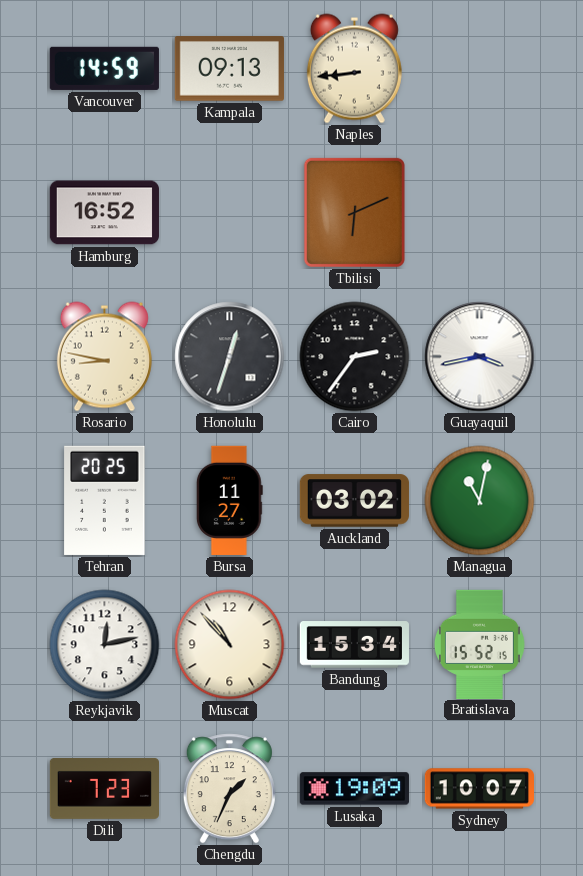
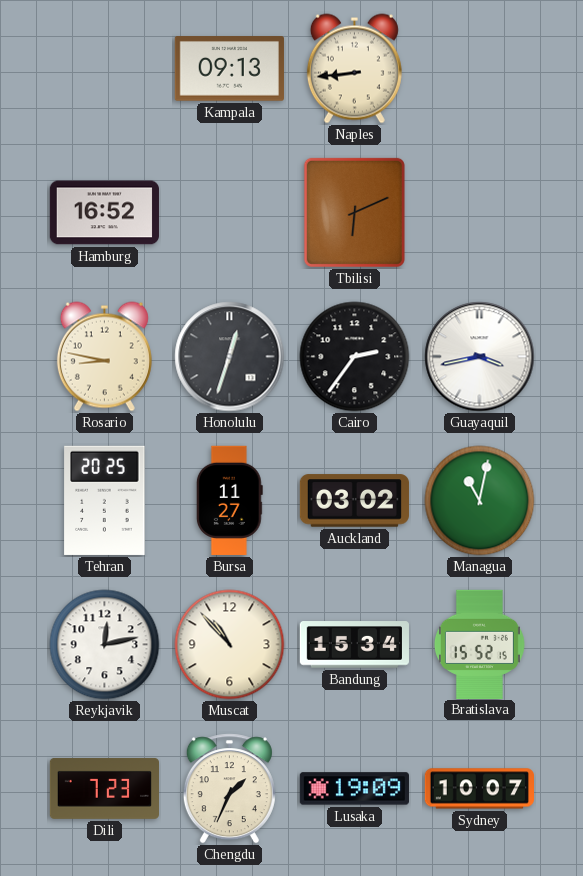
Vancouver: 14:59 -> none (104, 68)
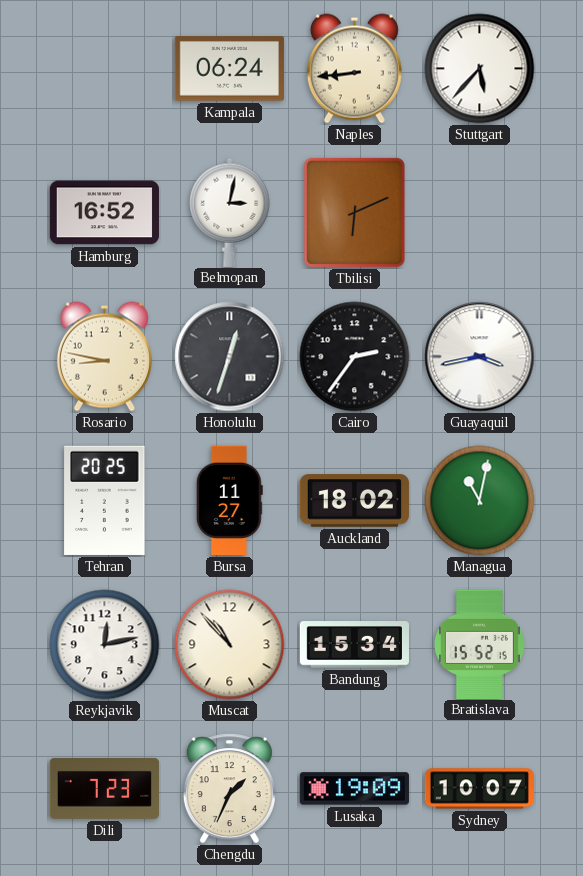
Kampala: 09:13 -> 06:24 (229, 69)
Stuttgart: none -> 5:37 (480, 69)
Belmopan: none -> 3:02 (230, 212)
Auckland: 03:02 -> 18:02 (354, 501)
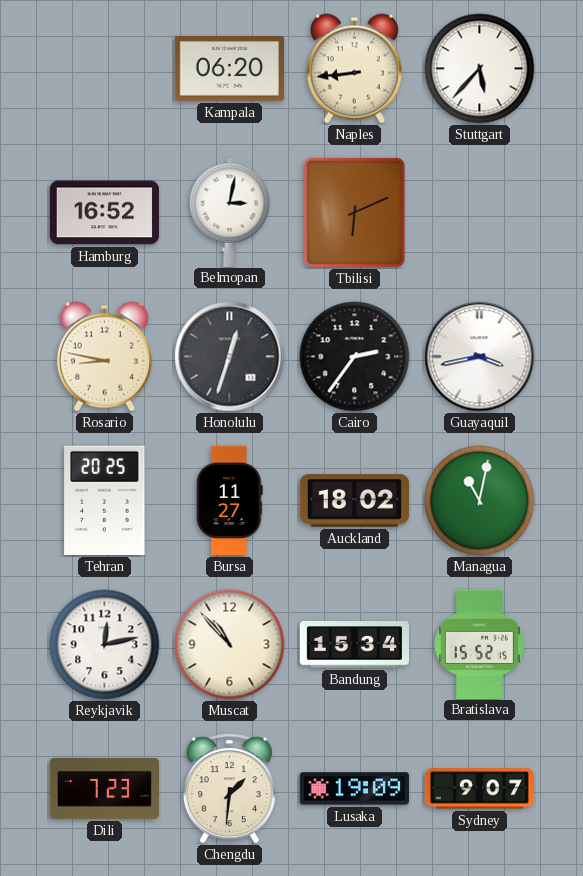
Kampala: 06:24 -> 06:20 (229, 69)
Chengdu: 1:34 -> 1:31 (229, 789)
Sydney: 10:07 -> 9:07 (479, 789)
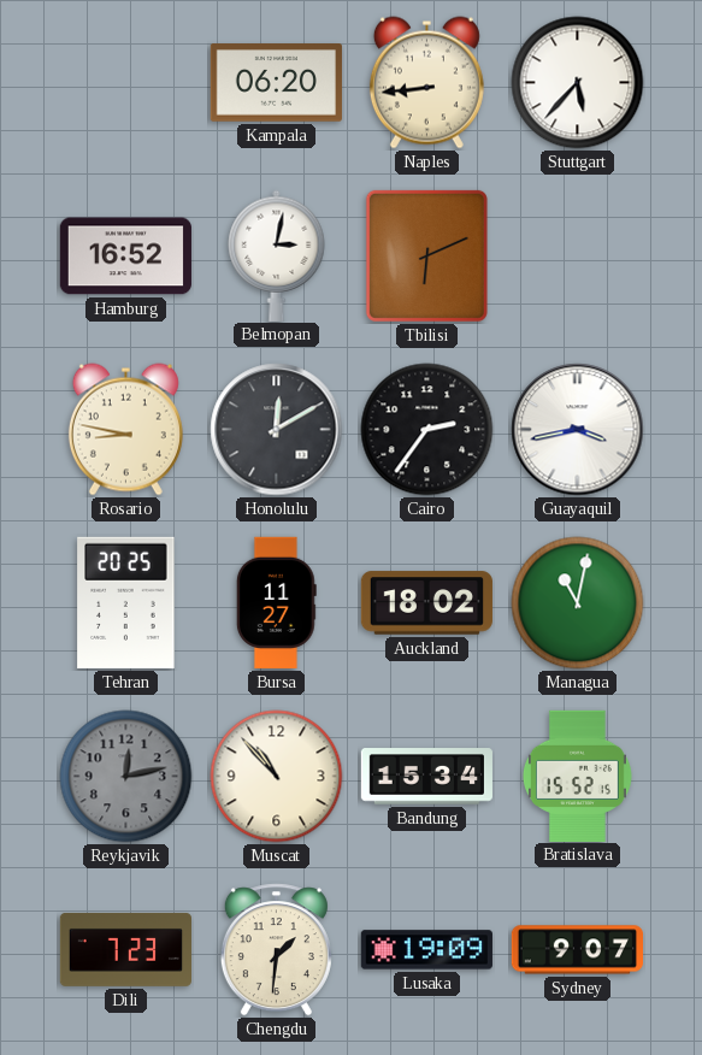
Honolulu: 12:33 -> 12:10 (277, 430)
Reykjavik dial: white -> grey (126, 777)
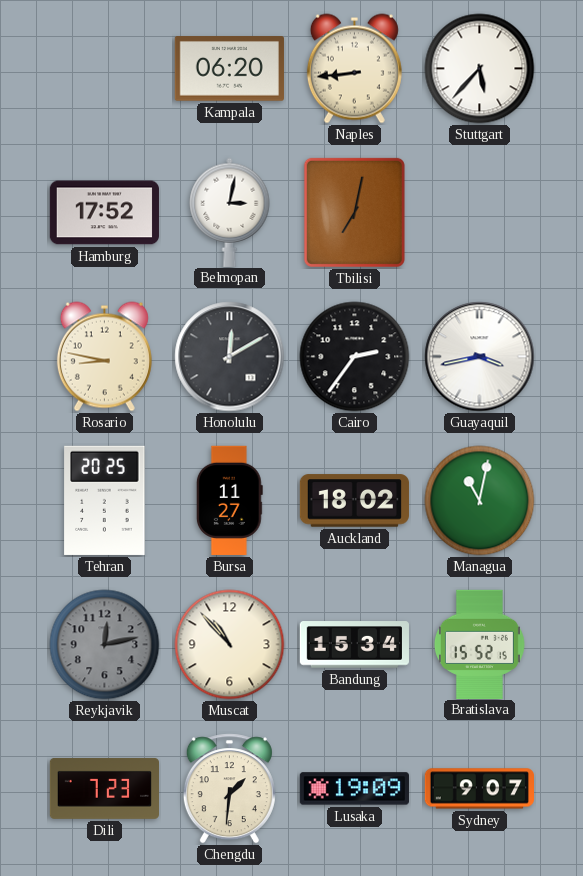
Hamburg: 16:52 -> 17:52 (104, 213)
Tbilisi: 6:11 -> 7:02 (354, 212)
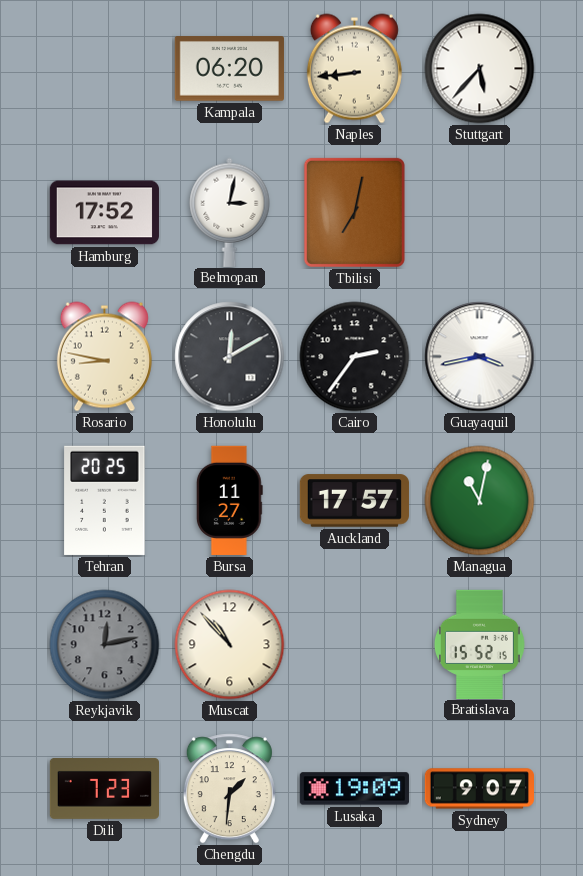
Auckland: 18:02 -> 17:57 (354, 501)
Bandung: 15:34 -> none (354, 645)
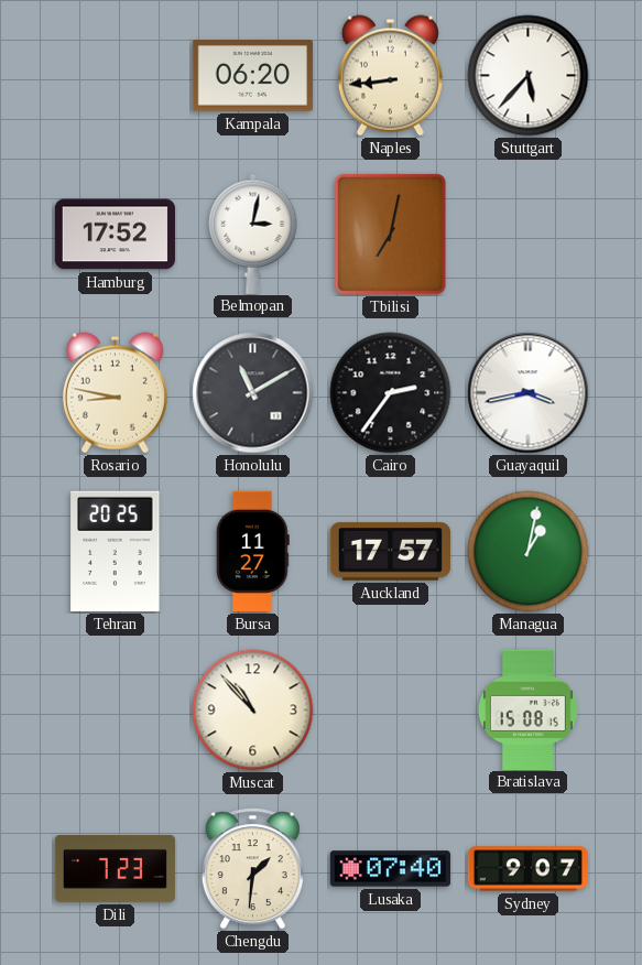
Honolulu: 12:10 -> 11:10 (253, 393)
Managua: 11:02 -> 1:02 (529, 552)
Reykjavik: 12:13 -> none (105, 645)
Bratislava: 15:52 -> 15:08 (527, 709)
Lusaka: 19:09 -> 07:40 (390, 869)
